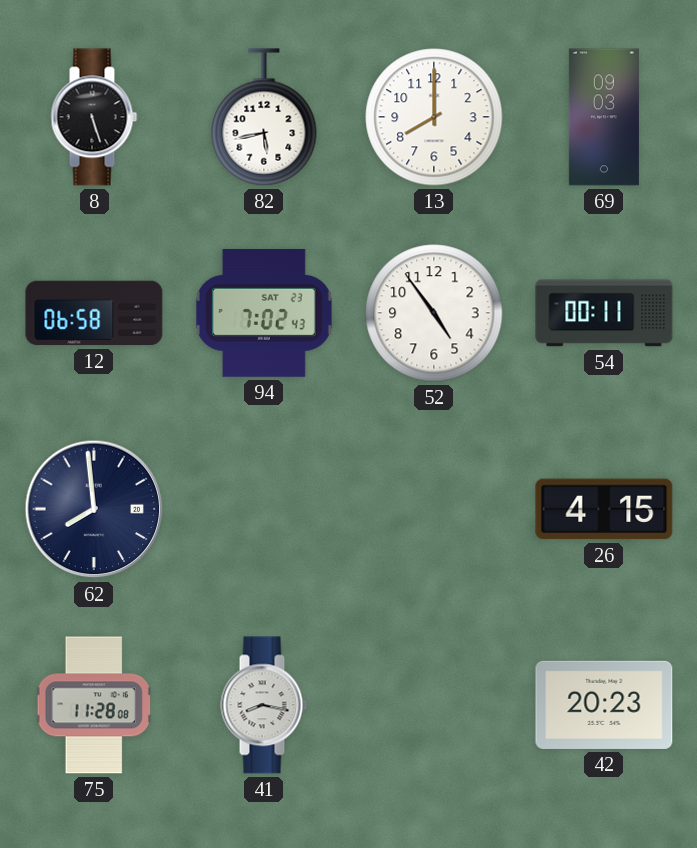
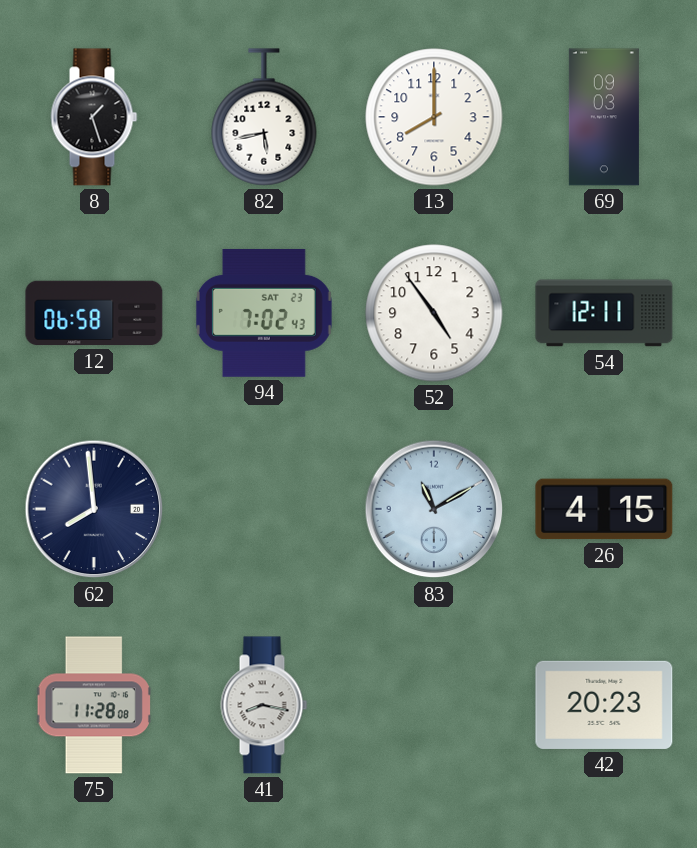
8: 5:27 -> 1:27 (94, 117)
54: 00:11 -> 12:11 (604, 313)
83: none -> 11:10 (434, 509)
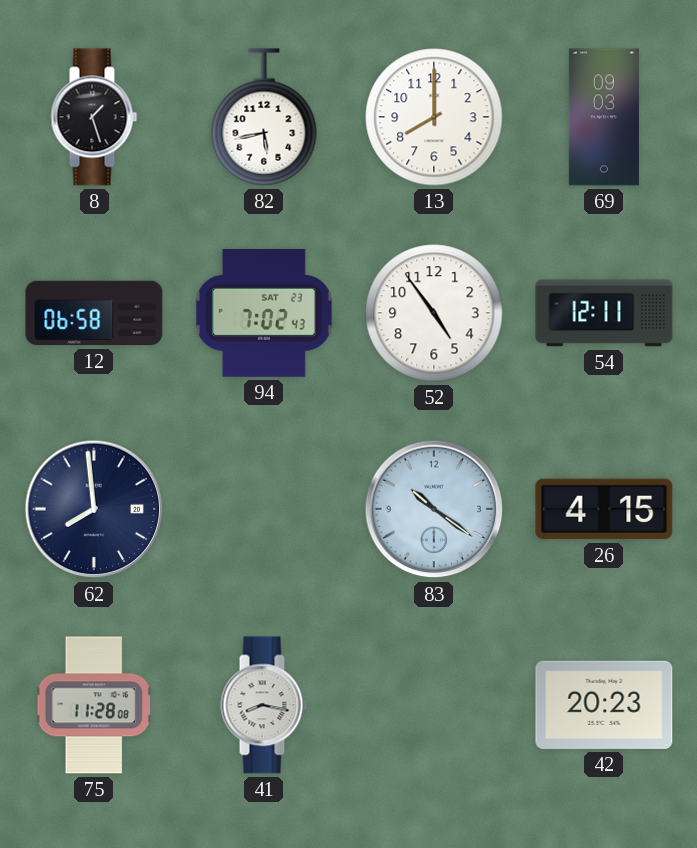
83: 11:10 -> 10:21 (434, 509)
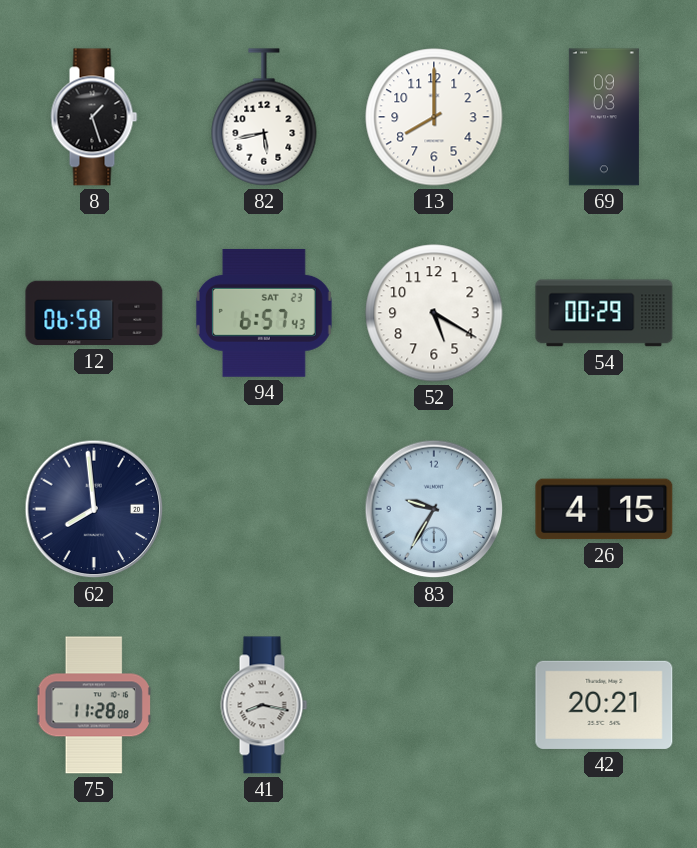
94: 7:02 -> 6:57 (264, 313)
52: 4:54 -> 5:20 (434, 313)
54: 12:11 -> 00:29 (604, 313)
83: 10:21 -> 9:35 (434, 509)
42: 20:23 -> 20:21 (604, 705)
